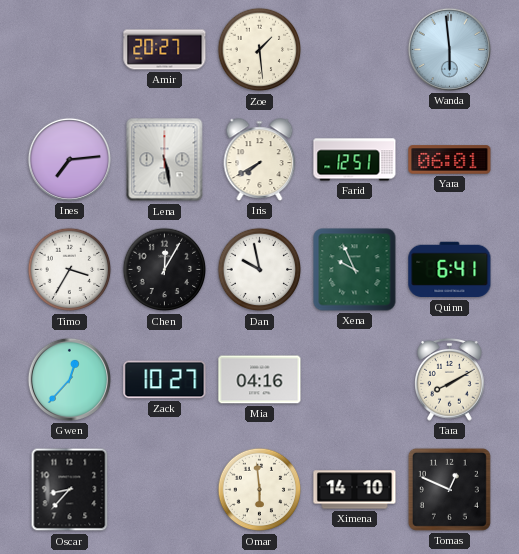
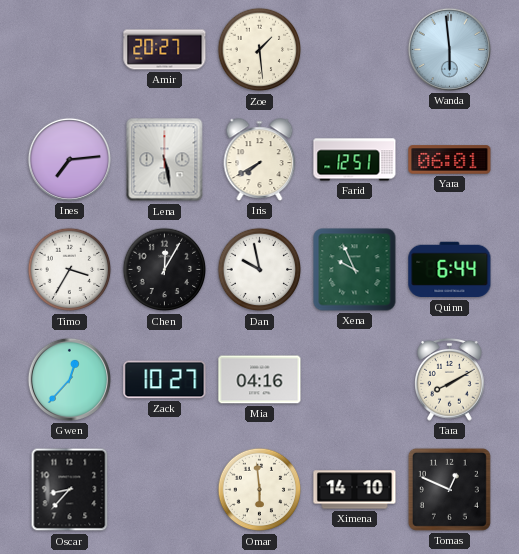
Quinn: 6:41 -> 6:44 (450, 270)
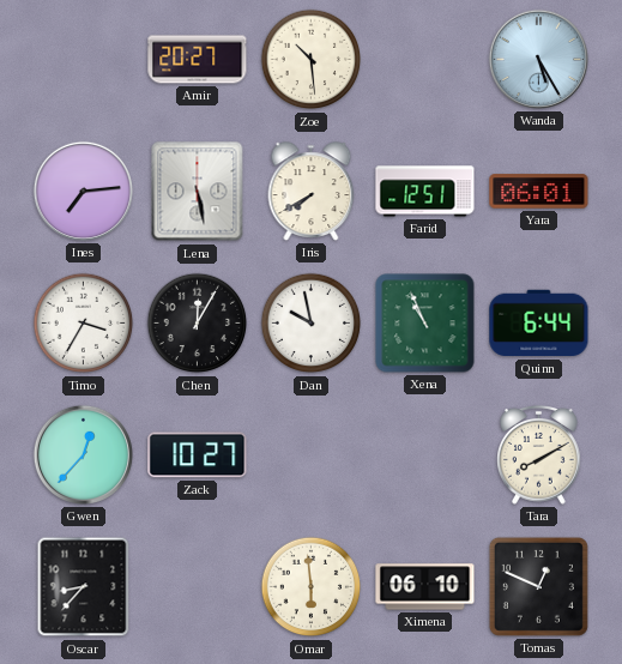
Zoe: 1:29 -> 10:29 (312, 60)
Wanda: 5:59 -> 5:25 (538, 59)
Xena: 9:56 -> 10:56 (425, 324)
Mia: 04:16 -> none (260, 380)
Ximena: 14:10 -> 06:10 (425, 587)
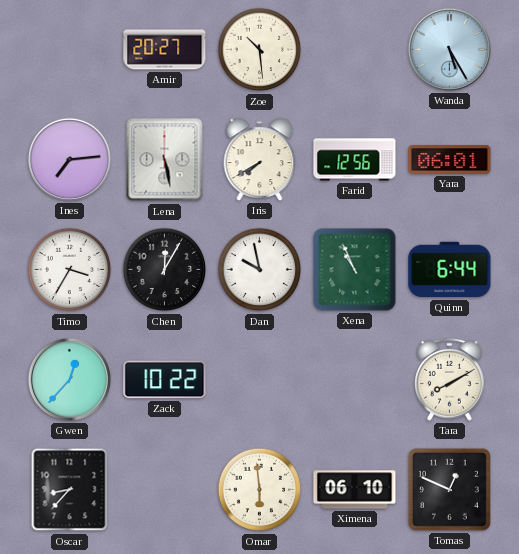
Farid: 12:51 -> 12:56 (355, 160)
Zack: 10:27 -> 10:22 (165, 380)
